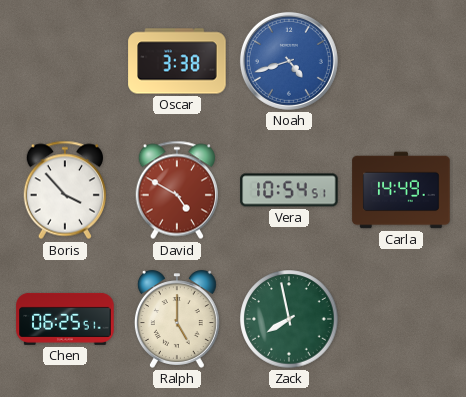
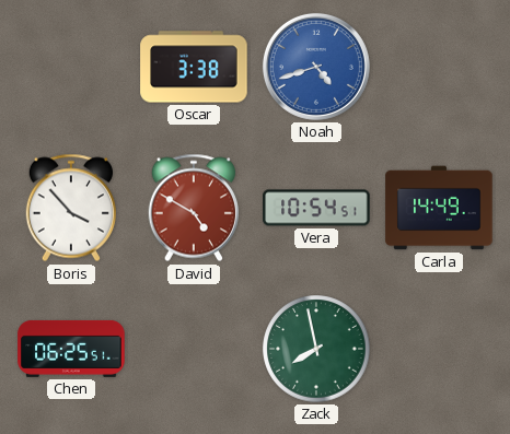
Ralph: 5:00 -> none (177, 319)
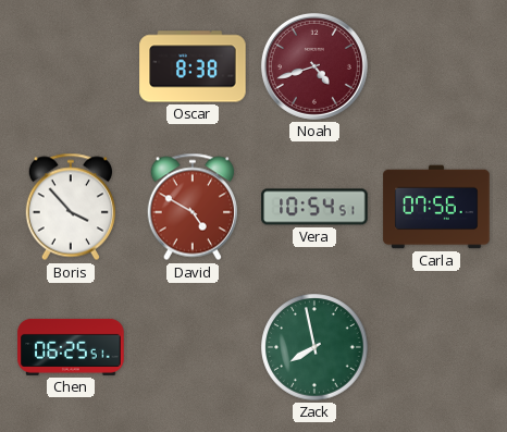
Oscar: 3:38 -> 8:38 (193, 66)
Noah dial: blue -> burgundy (314, 66)
Carla: 14:49 -> 07:56 (436, 207)
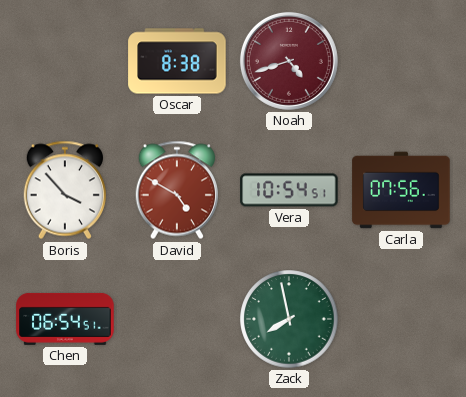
Chen: 06:25 -> 06:54 (65, 319)
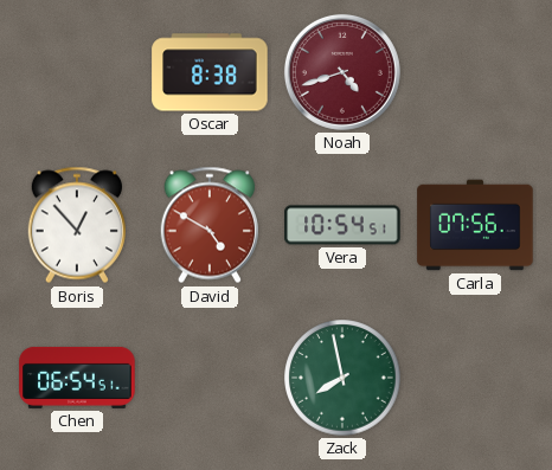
Boris: 3:53 -> 12:53 (76, 225)
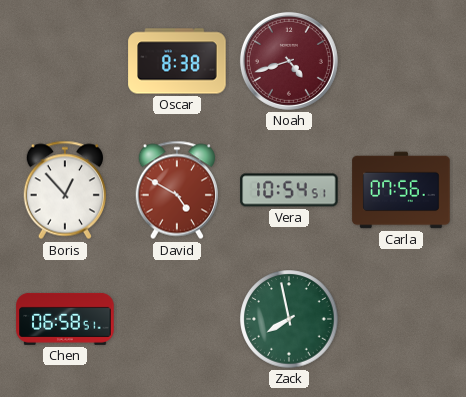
Chen: 06:54 -> 06:58 (65, 319)
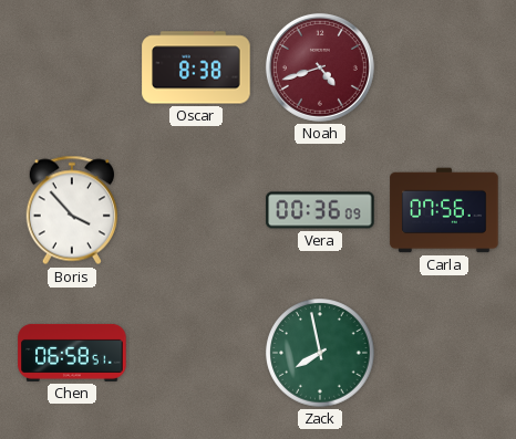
Boris: 12:53 -> 3:53 (71, 210)
David: 4:50 -> none (176, 190)
Vera: 10:54 -> 00:36 (320, 210)
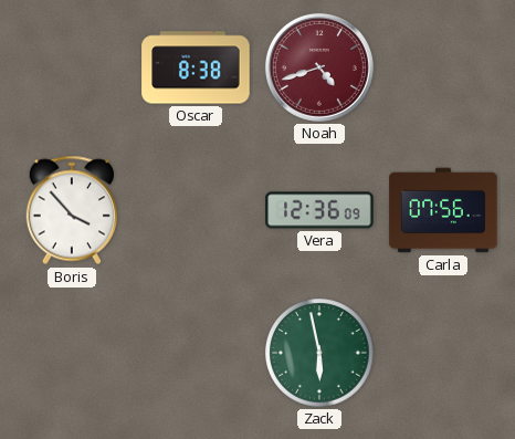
Vera: 00:36 -> 12:36 (319, 210)
Chen: 06:58 -> none (72, 353)
Zack: 7:58 -> 5:58 (319, 353)
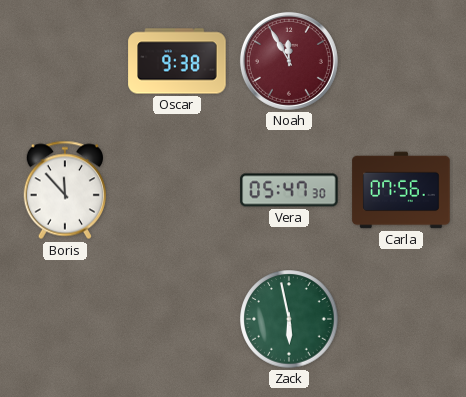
Oscar: 8:38 -> 9:38 (177, 61)
Noah: 4:42 -> 11:55 (289, 61)
Boris: 3:53 -> 11:53 (64, 190)
Vera: 12:36 -> 05:47 (289, 190)
